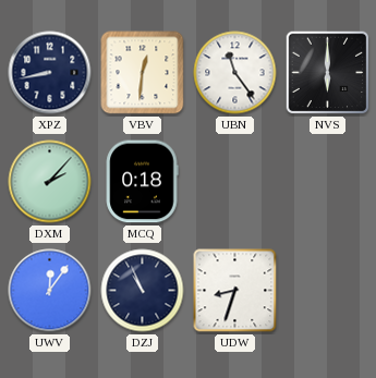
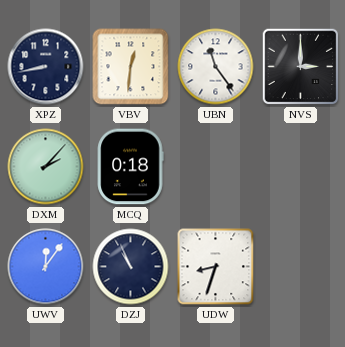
NVS: 6:00 -> 3:00 (301, 67)
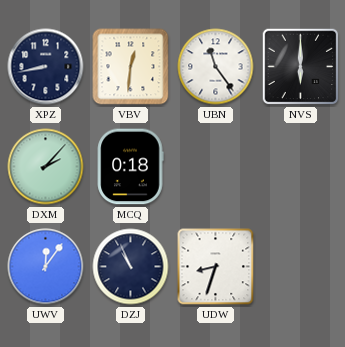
NVS: 3:00 -> 6:00 (301, 67)
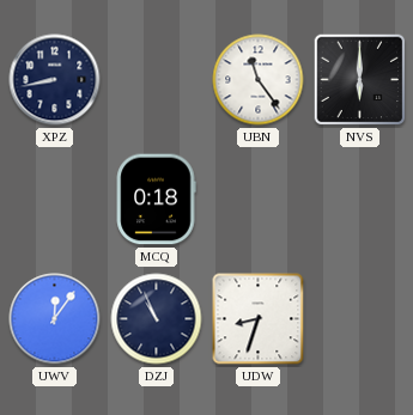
VBV: 12:31 -> none (131, 67)
DXM: 2:07 -> none (46, 167)
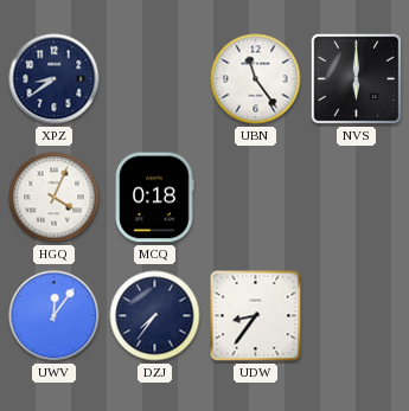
XPZ: 8:43 -> 8:39 (55, 79)
HGQ: none -> 4:04 (55, 198)
DZJ: 10:56 -> 7:36 (155, 316)
UDW: 8:33 -> 8:36 (256, 316)
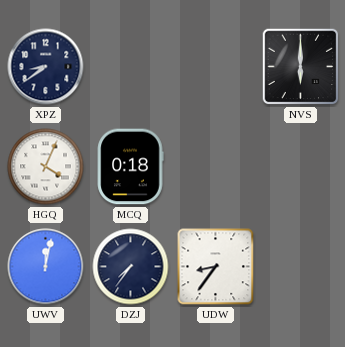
UBN: 11:24 -> none (256, 79)
UWV: 12:06 -> 12:02 (46, 267)
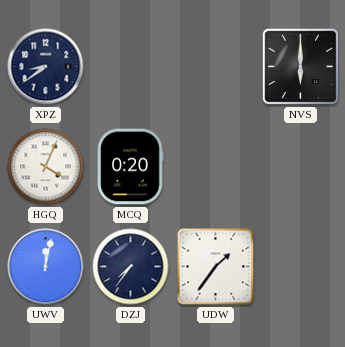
MCQ: 0:18 -> 0:20 (130, 167)
UDW: 8:36 -> 1:36 (216, 267)
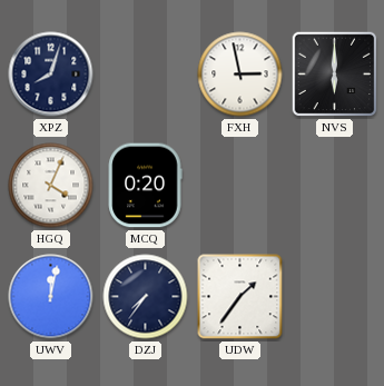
XPZ: 8:39 -> 8:03 (51, 75)
FXH: none -> 2:58 (240, 75)
